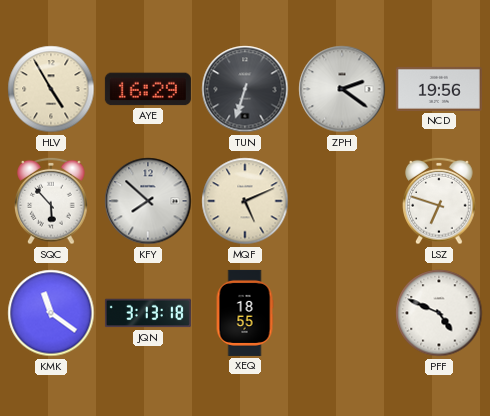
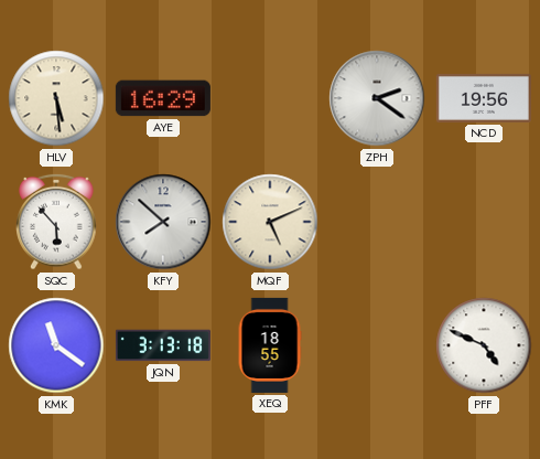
HLV: 4:55 -> 5:29 (56, 98)
TUN: 6:33 -> none (245, 89)
LSZ: 6:48 -> none (439, 201)
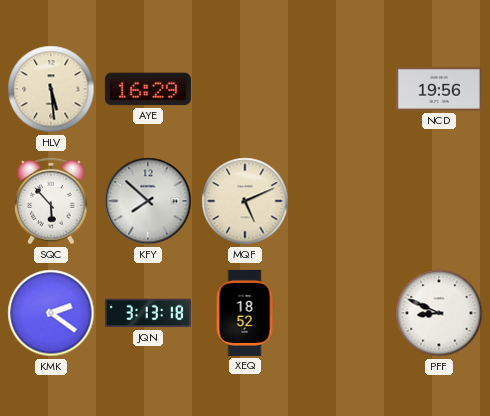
ZPH: 2:21 -> none (377, 98)
KMK: 11:21 -> 2:21 (51, 313)
XEQ: 18:55 -> 18:52 (245, 313)
PFF: 4:49 -> 8:49 (439, 313)
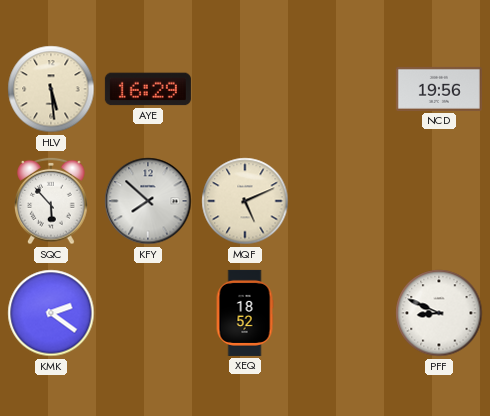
JQN: 3:13 -> none (148, 313)
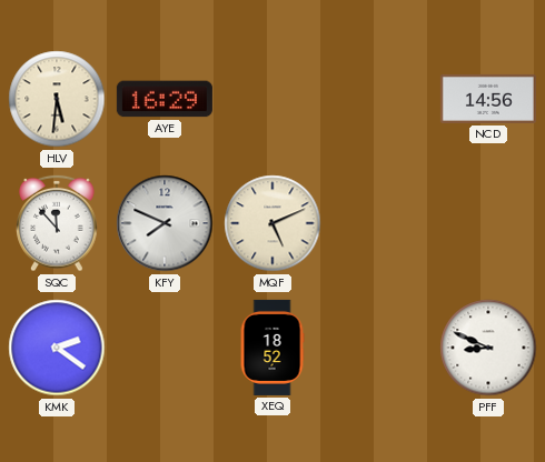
HLV: 5:29 -> 5:31 (57, 99)
NCD: 19:56 -> 14:56 (488, 99)
SQC: 5:53 -> 11:53 (57, 223)
KFY: 7:52 -> 7:49 (165, 223)
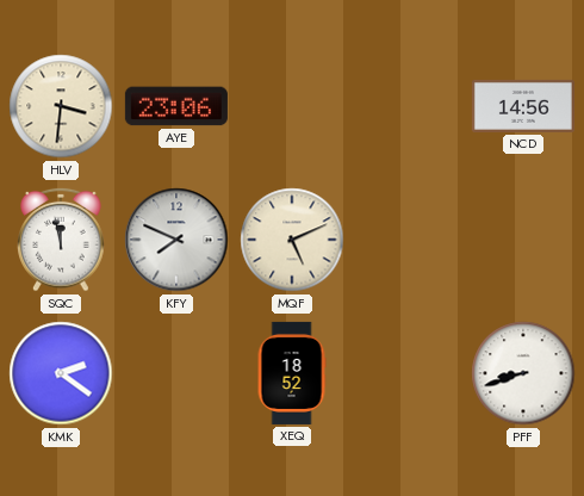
HLV: 5:31 -> 3:31 (61, 106)
AYE: 16:29 -> 23:06 (176, 106)
SQC: 11:53 -> 11:58 (61, 240)
PFF: 8:49 -> 8:42 (523, 373)
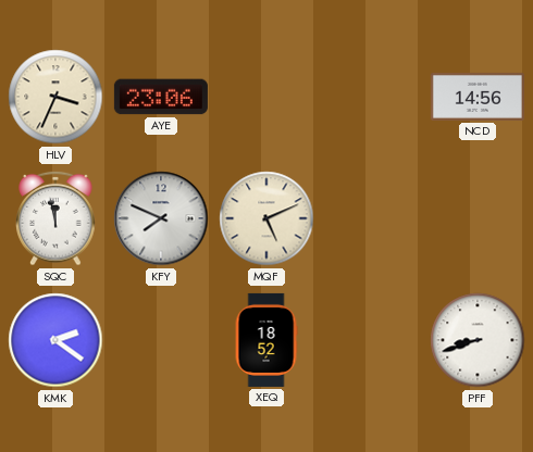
HLV: 3:31 -> 3:34 (55, 97)
